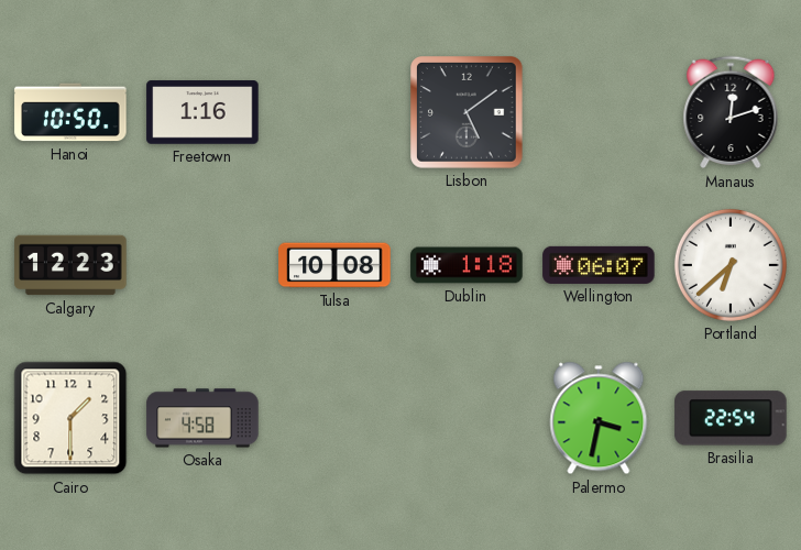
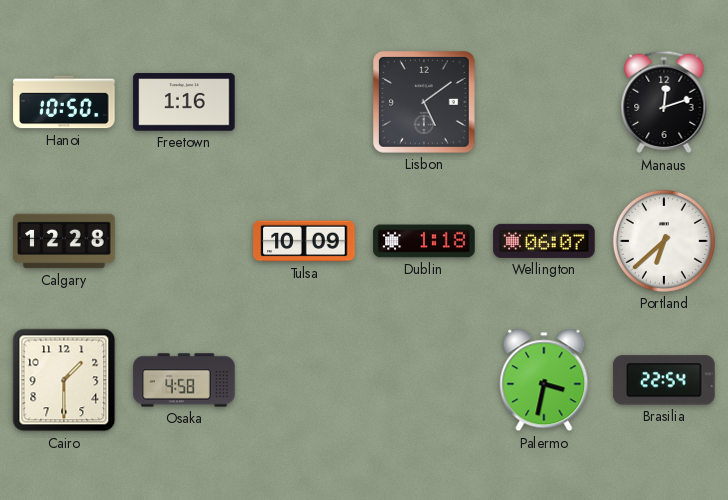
Calgary: 12:23 -> 12:28 (64, 241)
Tulsa: 10:08 -> 10:09 (304, 241)
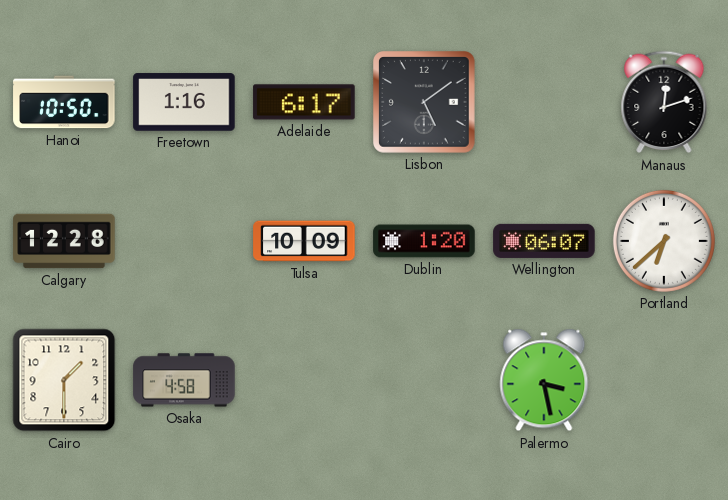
Adelaide: none -> 6:17 (304, 102)
Dublin: 1:18 -> 1:20 (424, 241)
Palermo: 3:32 -> 3:28 (544, 380)
Brasilia: 22:54 -> none (664, 380)
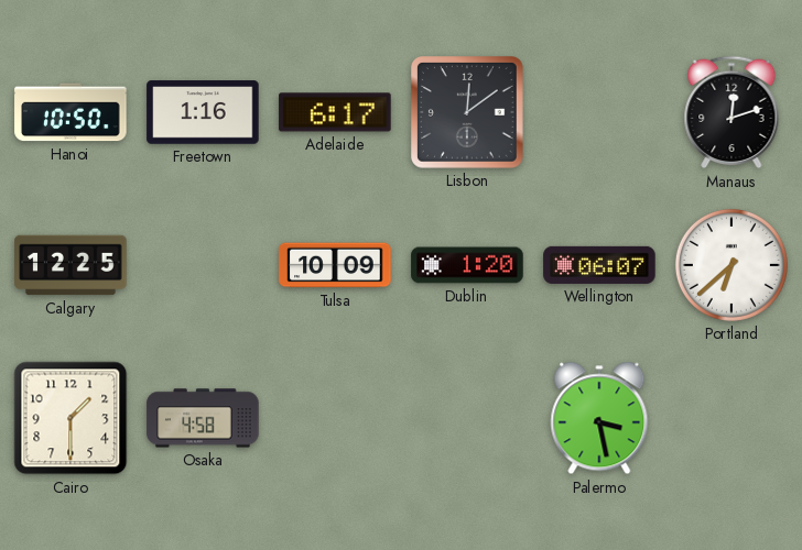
Lisbon: 5:09 -> 12:09 (468, 113)
Calgary: 12:28 -> 12:25 (71, 265)
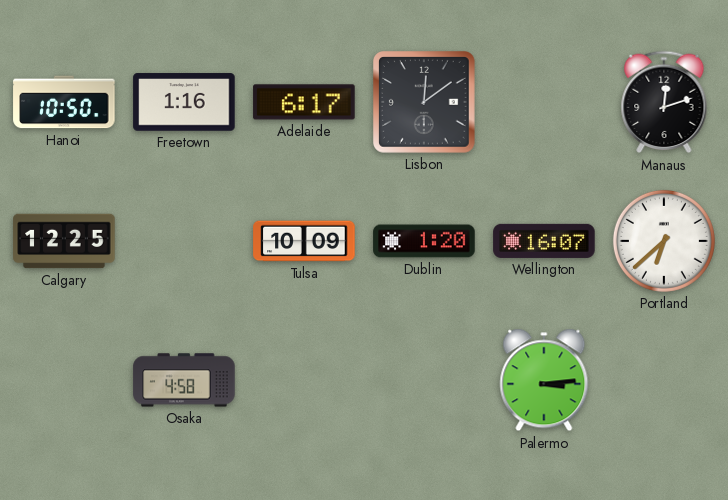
Wellington: 06:07 -> 16:07 (544, 241)
Cairo: 1:30 -> none (71, 418)
Palermo: 3:28 -> 3:14 (544, 380)
